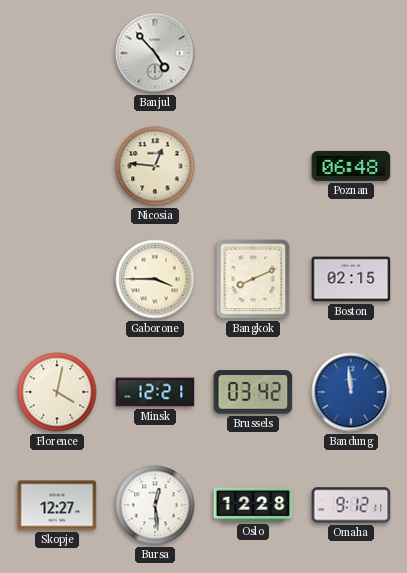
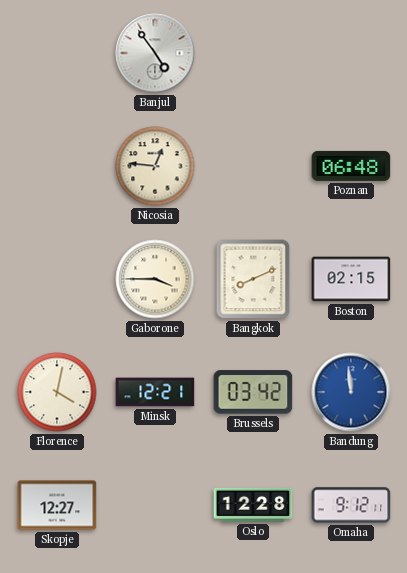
Banjul: 4:53 -> 4:54 (155, 53)
Bursa: 12:29 -> none (155, 505)
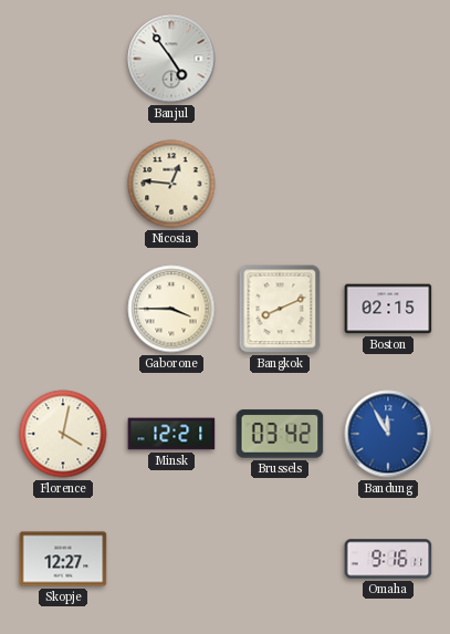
Poznan: 06:48 -> none (351, 166)
Bandung: 11:59 -> 11:55 (388, 434)
Oslo: 12:28 -> none (253, 505)
Omaha: 9:12 -> 9:16 (388, 559)
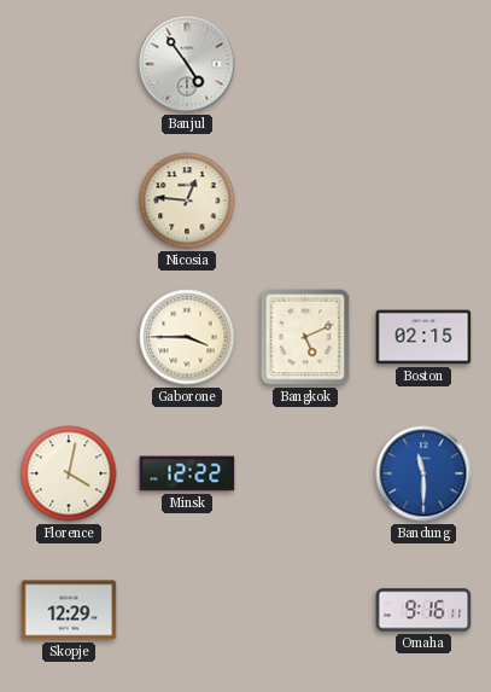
Bangkok: 8:11 -> 5:11 (305, 337)
Minsk: 12:21 -> 12:22 (187, 473)
Brussels: 03:42 -> none (280, 434)
Bandung: 11:55 -> 11:30 (423, 473)
Skopje: 12:27 -> 12:29 (69, 610)
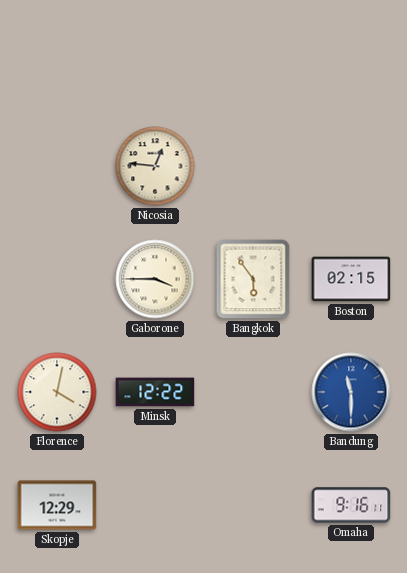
Banjul: 4:54 -> none (187, 64)
Bangkok: 5:11 -> 5:54 (253, 279)
